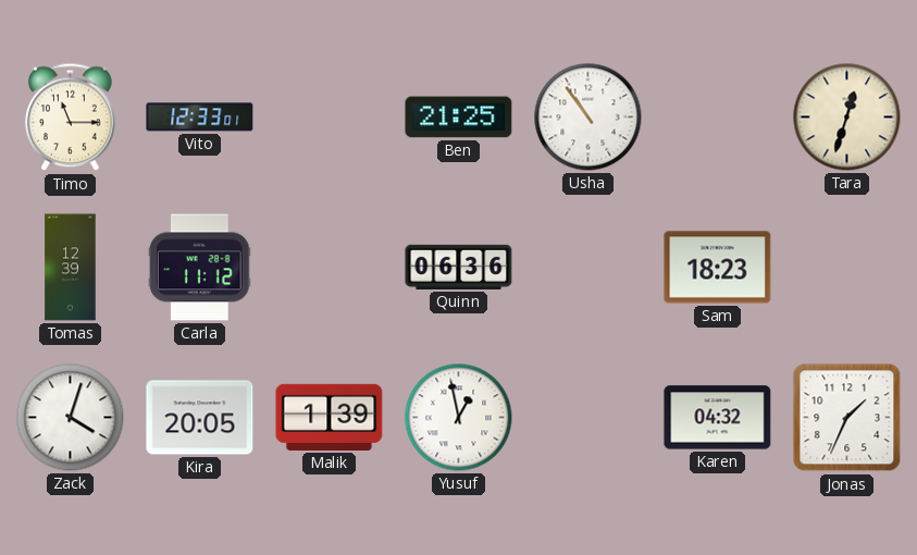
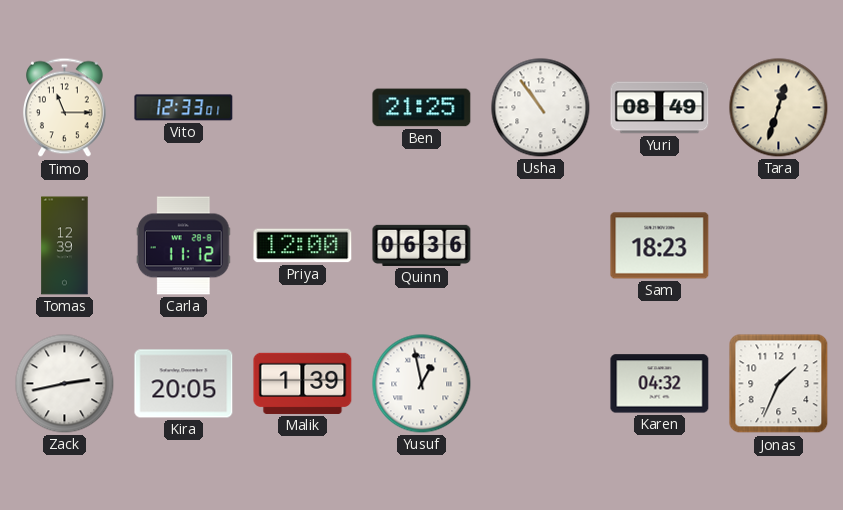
Yuri: none -> 08:49 (660, 108)
Priya: none -> 12:00 (303, 246)
Zack: 4:03 -> 2:43 (65, 384)
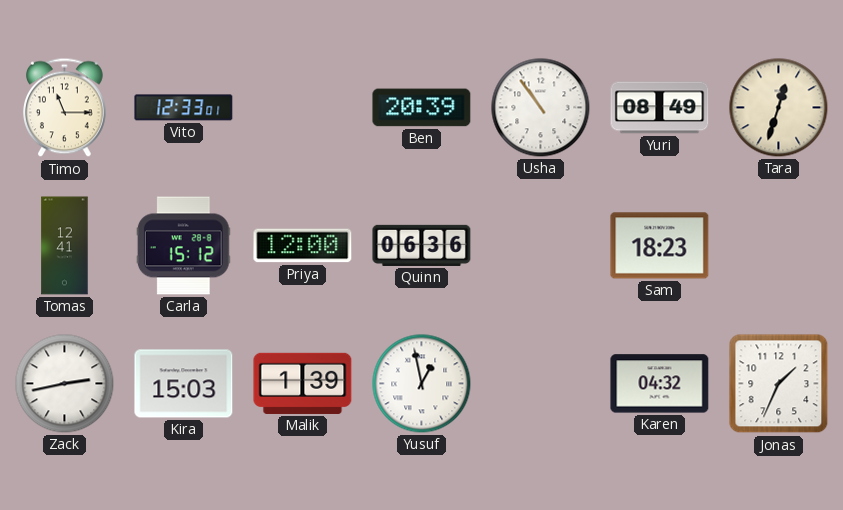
Ben: 21:25 -> 20:39 (422, 108)
Tomas: 12:39 -> 12:41 (65, 246)
Carla: 11:12 -> 15:12 (183, 246)
Kira: 20:05 -> 15:03 (184, 384)
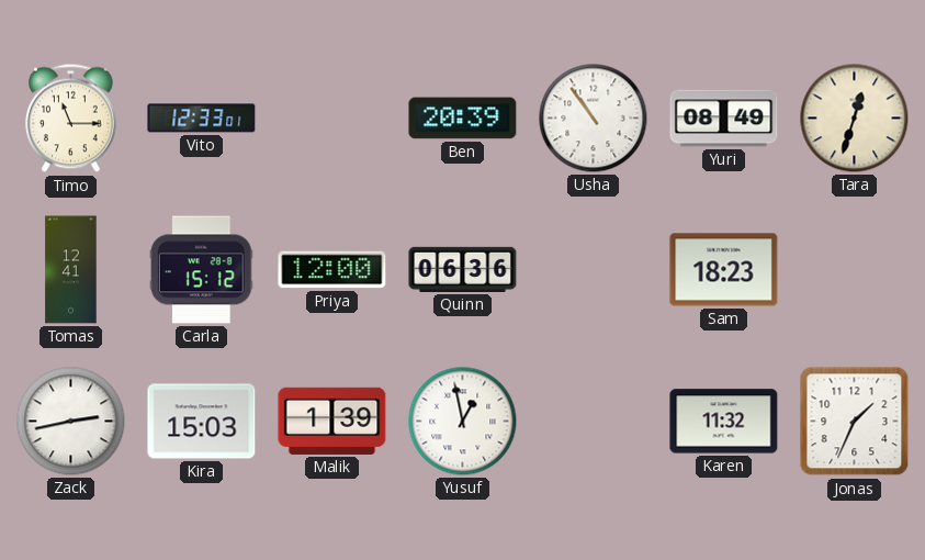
Karen: 04:32 -> 11:32 (724, 422)
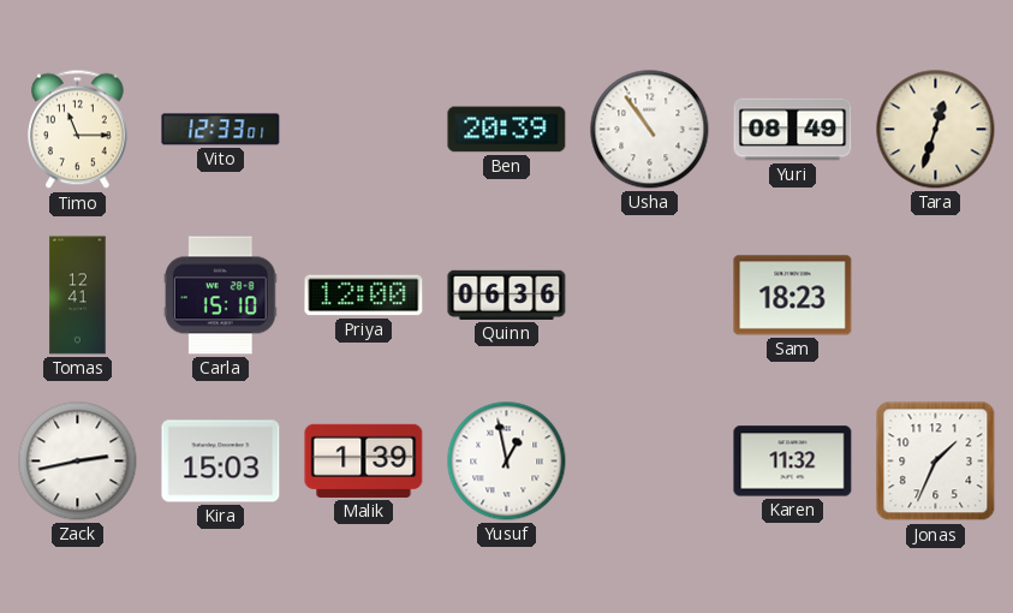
Carla: 15:12 -> 15:10 (220, 296)
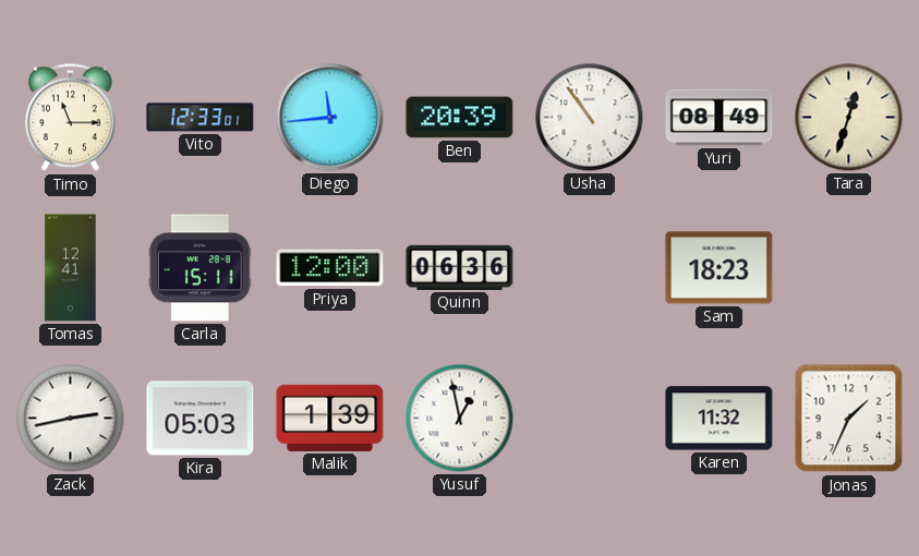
Diego: none -> 11:44 (330, 118)
Carla: 15:10 -> 15:11 (199, 268)
Kira: 15:03 -> 05:03 (201, 419)
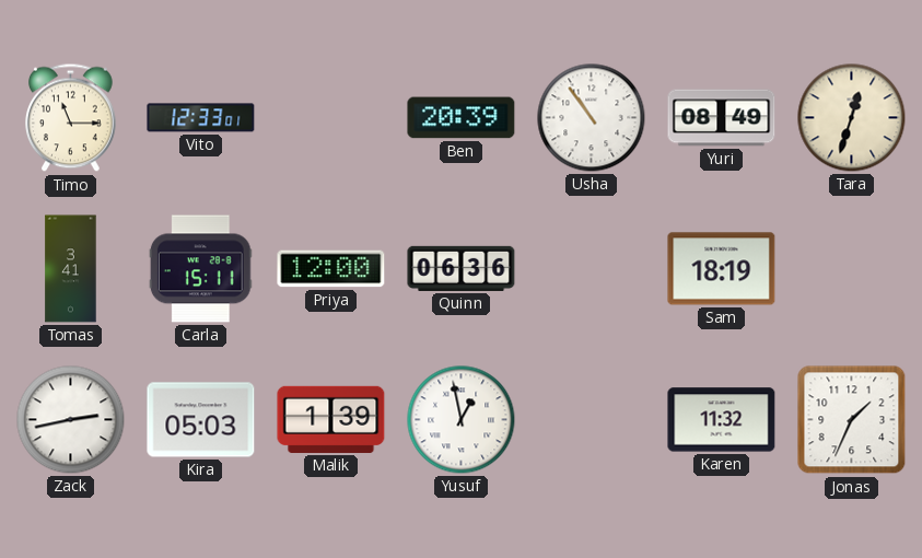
Diego: 11:44 -> none (330, 118)
Tomas: 12:41 -> 3:41 (71, 269)
Sam: 18:23 -> 18:19 (722, 269)
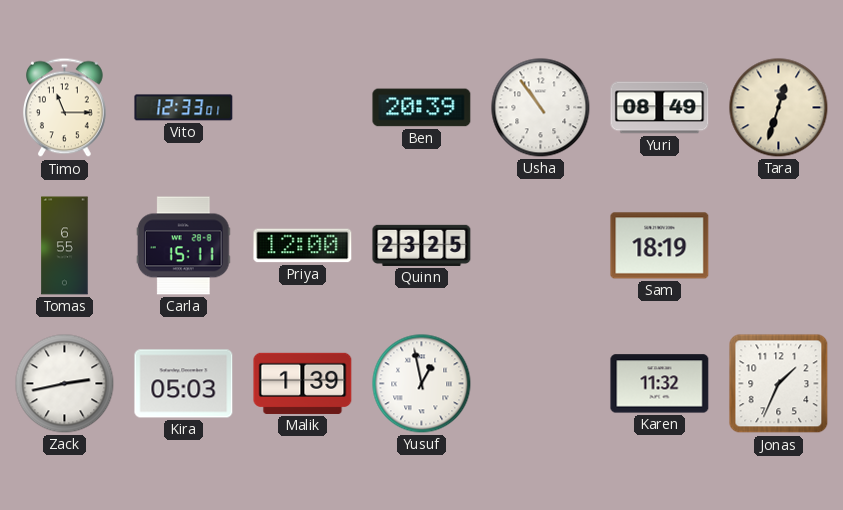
Tomas: 3:41 -> 6:55 (65, 246)
Quinn: 06:36 -> 23:25 (422, 245)
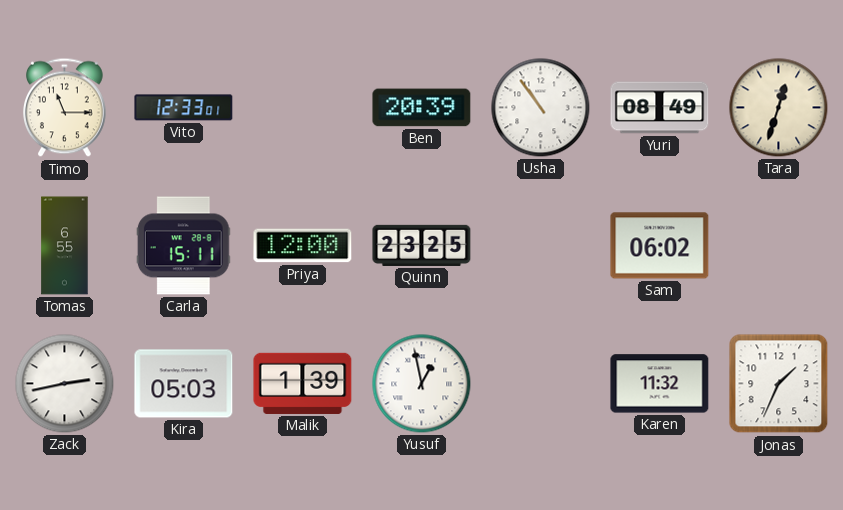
Sam: 18:19 -> 06:02 (660, 246)
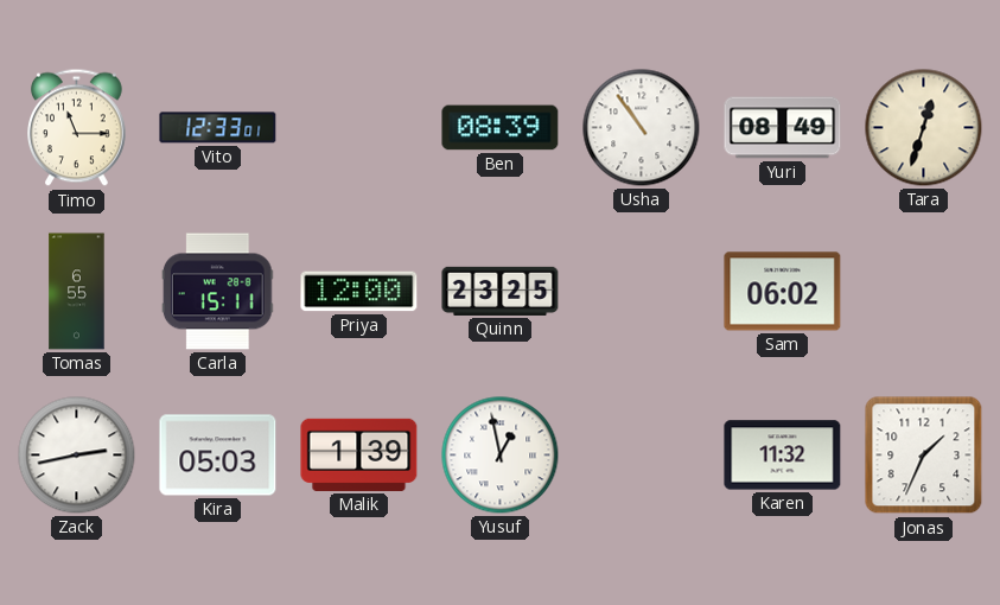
Ben: 20:39 -> 08:39 (501, 128)
